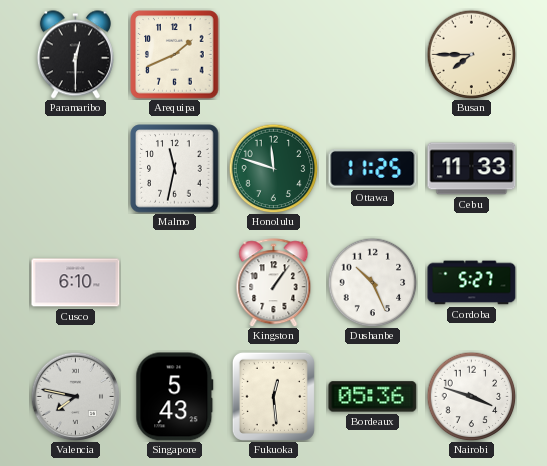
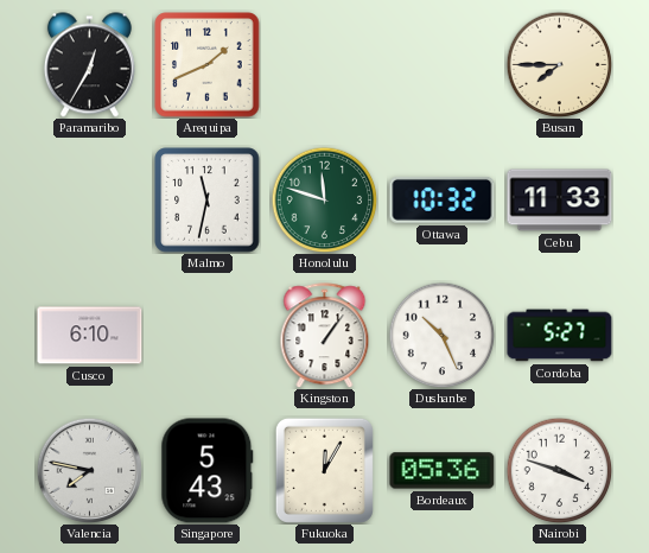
Paramaribo: 12:30 -> 12:35 (89, 65)
Ottawa: 11:25 -> 10:32 (443, 201)
Fukuoka: 12:29 -> 12:05 (324, 470)
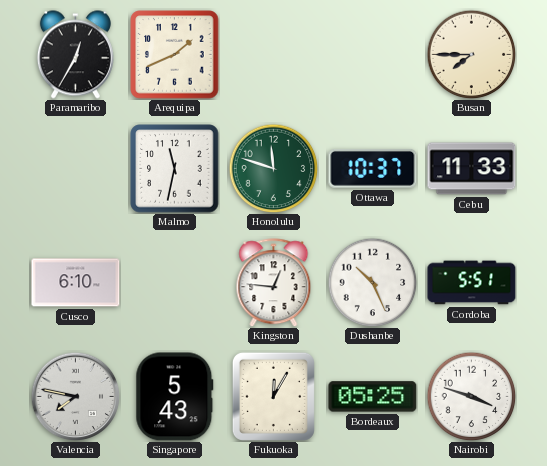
Ottawa: 10:32 -> 10:37 (373, 169)
Kingston: 1:06 -> 12:46 (274, 283)
Cordoba: 5:27 -> 5:51 (472, 283)
Bordeaux: 05:36 -> 05:25 (373, 397)
